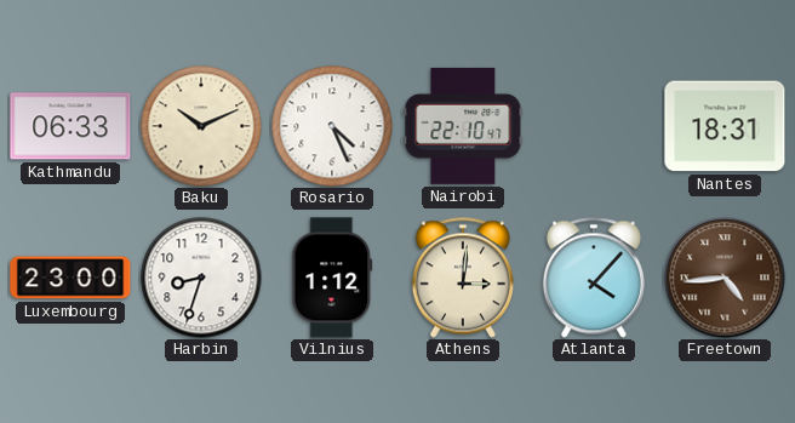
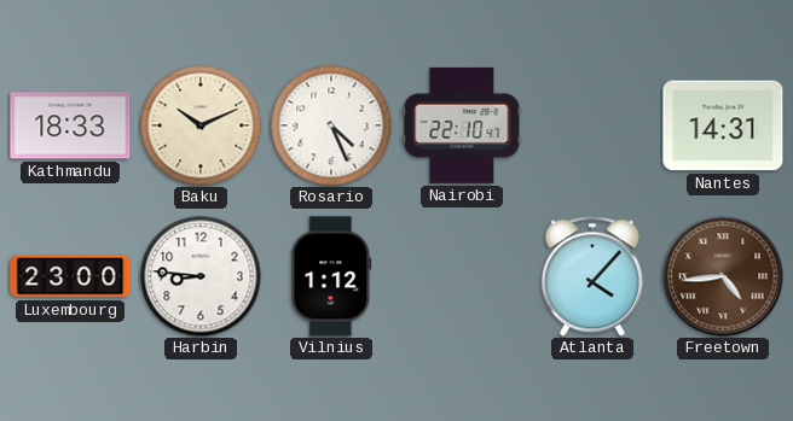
Kathmandu: 06:33 -> 18:33 (70, 125)
Nantes: 18:31 -> 14:31 (723, 125)
Harbin: 8:33 -> 8:46 (201, 276)
Athens: 3:01 -> none (463, 278)
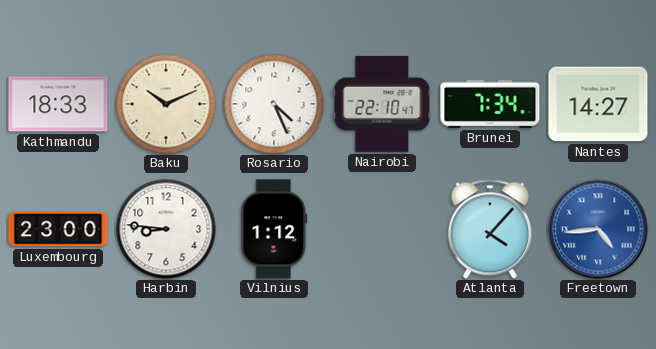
Brunei: none -> 7:34 (490, 104)
Nantes: 14:31 -> 14:27 (598, 104)
Freetown dial: brown -> blue (598, 229)
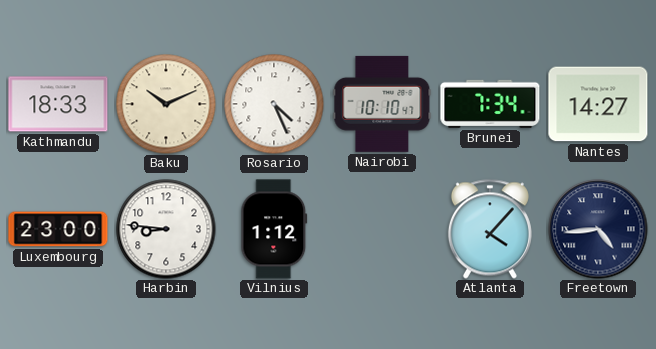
Nairobi: 22:10 -> 10:10 (382, 104)
Freetown dial: blue -> navy (598, 229)
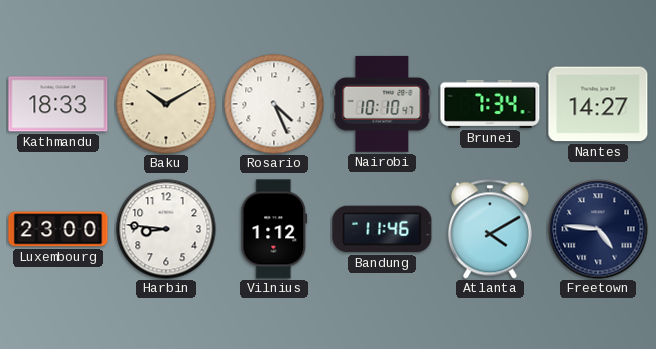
Baku: 10:11 -> 10:10 (166, 104)
Bandung: none -> 11:46 (382, 229)
Atlanta: 4:07 -> 4:10 (490, 229)
Freetown: 4:44 -> 4:46 (598, 229)
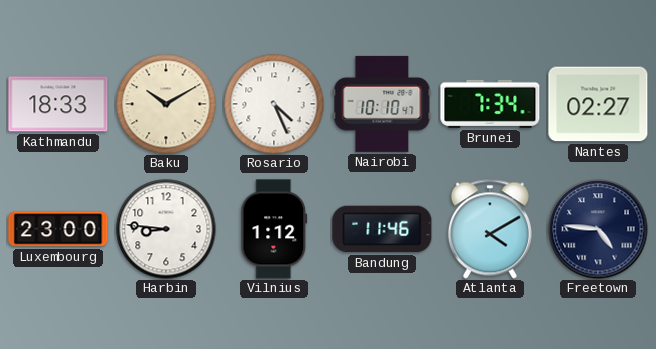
Nantes: 14:27 -> 02:27 (598, 104)
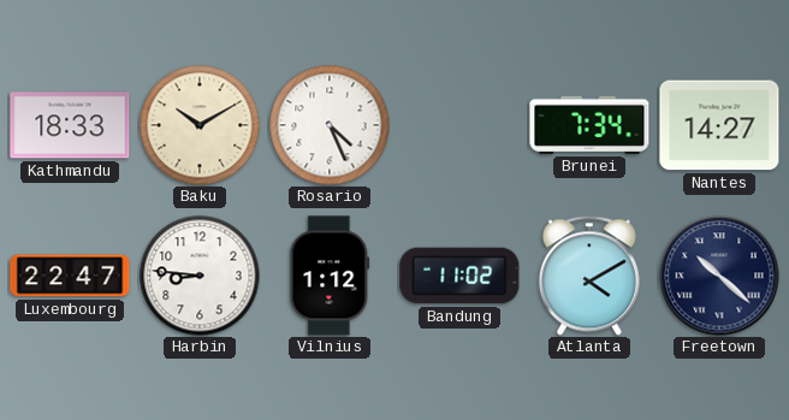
Nairobi: 10:10 -> none (382, 104)
Nantes: 02:27 -> 14:27 (719, 125)
Luxembourg: 23:00 -> 22:47 (70, 276)
Bandung: 11:46 -> 11:02 (459, 276)
Freetown: 4:46 -> 10:22 (719, 276)
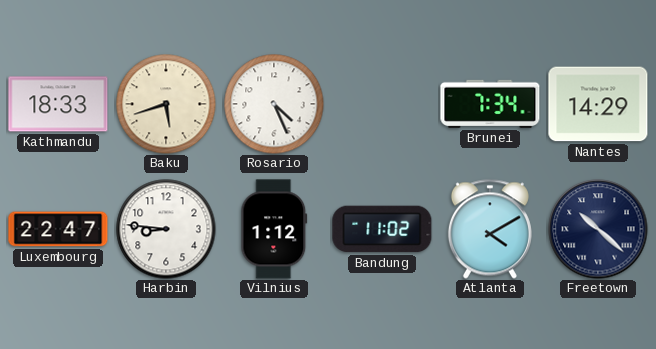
Baku: 10:10 -> 5:42 (166, 104)
Nantes: 14:27 -> 14:29 (598, 104)
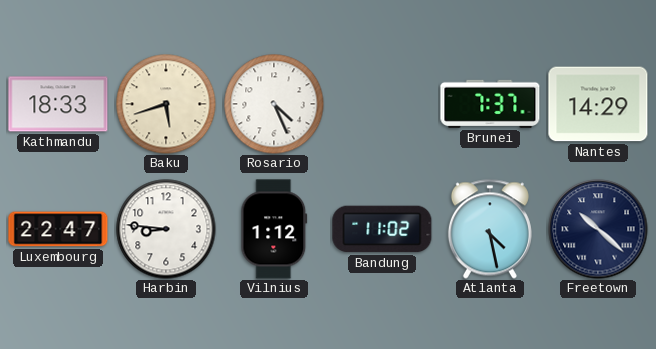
Brunei: 7:34 -> 7:37 (490, 104)
Atlanta: 4:10 -> 4:28 (490, 229)
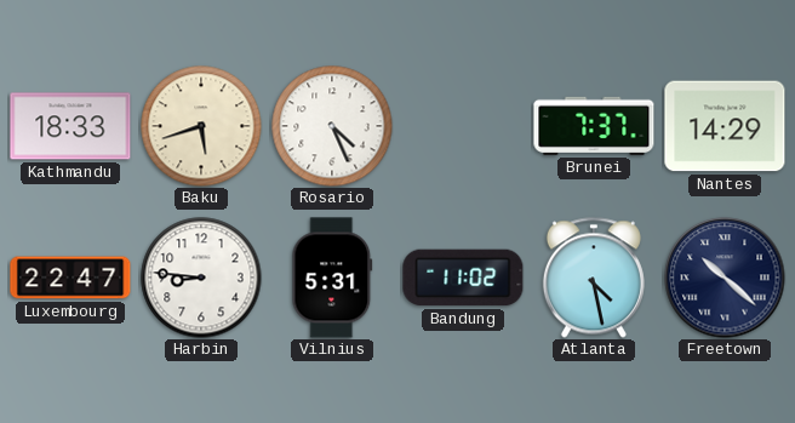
Vilnius: 1:12 -> 5:31 (332, 278)
